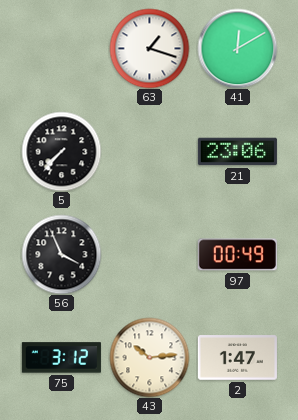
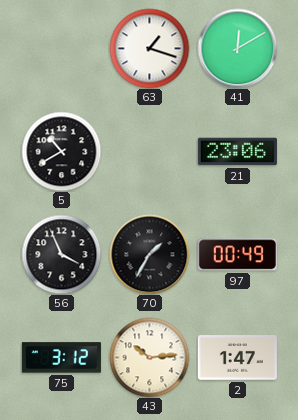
5: 7:37 -> 10:40 (61, 151)
70: none -> 1:35 (149, 254)
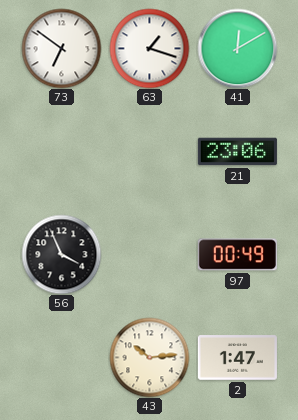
73: none -> 6:51 (61, 48)
5: 10:40 -> none (61, 151)
70: 1:35 -> none (149, 254)
75: 3:12 -> none (61, 358)
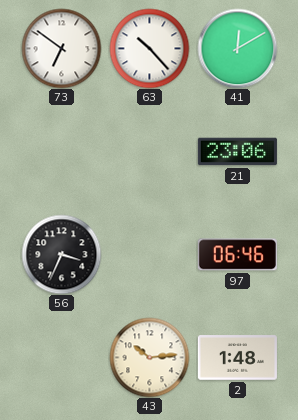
63: 1:18 -> 10:23 (149, 48)
56: 3:56 -> 3:34 (61, 254)
97: 00:49 -> 06:46 (237, 255)
2: 1:47 -> 1:48 (237, 358)
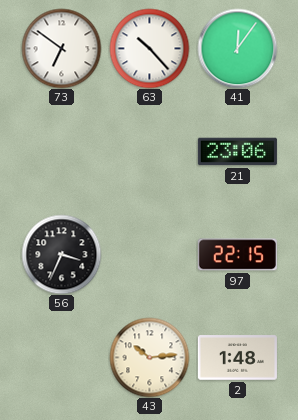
41: 12:10 -> 12:06 (237, 48)
97: 06:46 -> 22:15 (237, 255)
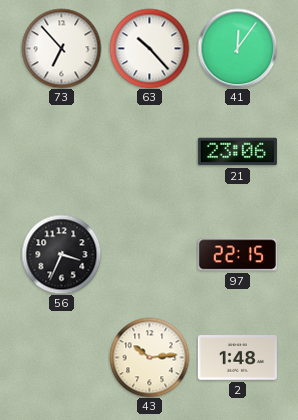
73: 6:51 -> 6:53 (61, 48)
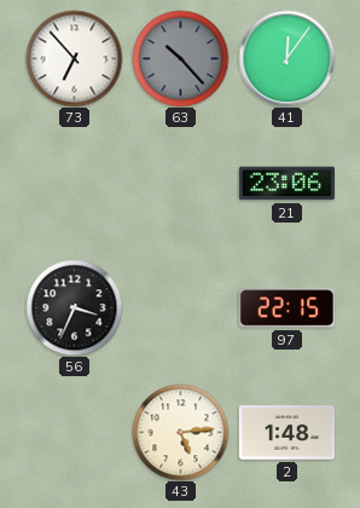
63 dial: white -> grey (180, 58)
43: 10:14 -> 5:14 (180, 432)
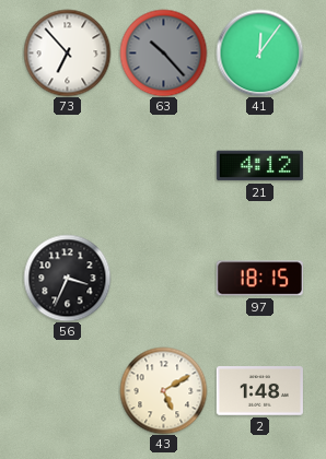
21: 23:06 -> 4:12 (259, 166)
97: 22:15 -> 18:15 (259, 279)
43: 5:14 -> 5:10 (163, 390)
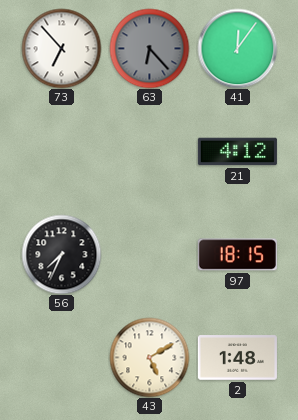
63: 10:23 -> 6:23 (149, 48)
56: 3:34 -> 7:34 (61, 254)
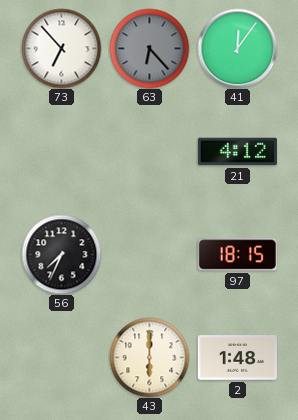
43: 5:10 -> 6:00 (149, 357)
